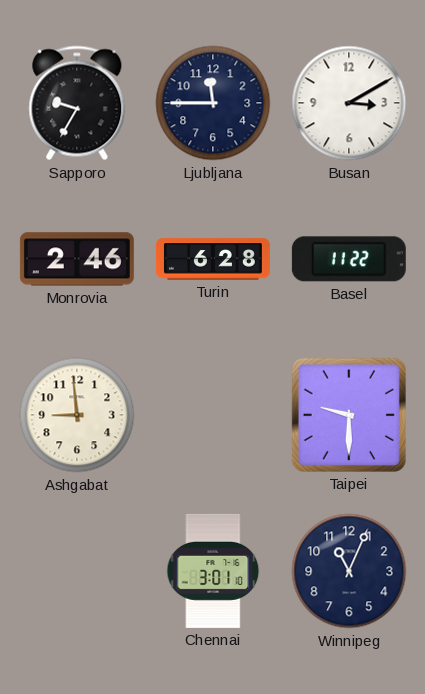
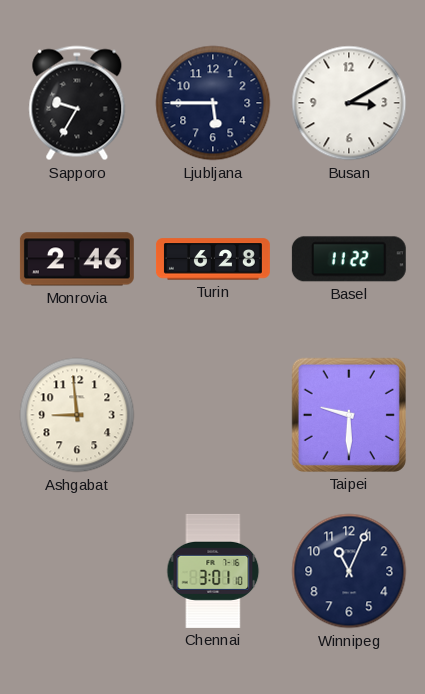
Ljubljana: 11:45 -> 5:45 (213, 103)
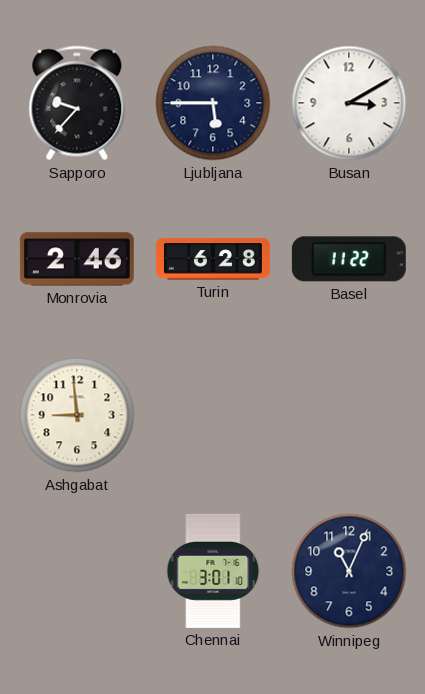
Sapporo: 9:35 -> 9:37 (77, 103)
Taipei: 9:30 -> none (349, 415)
